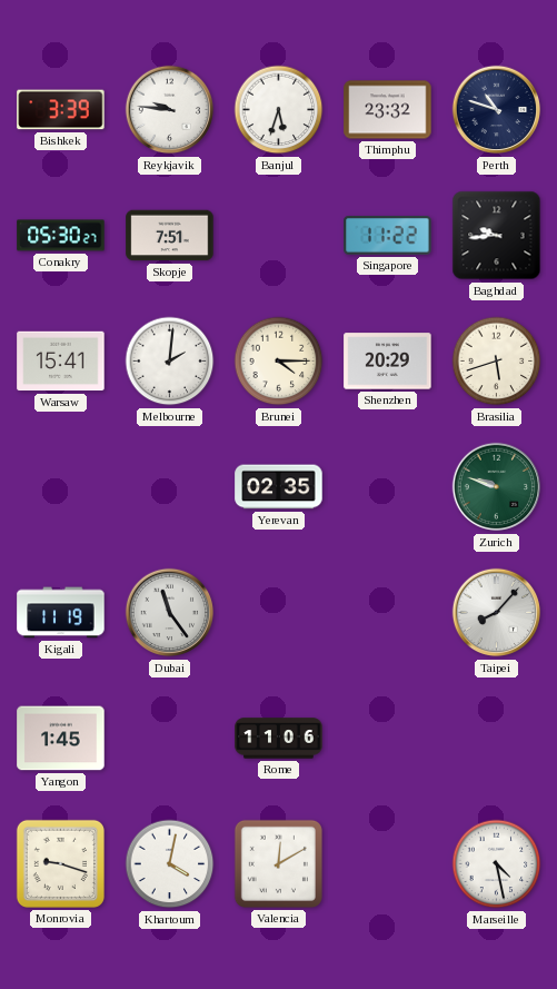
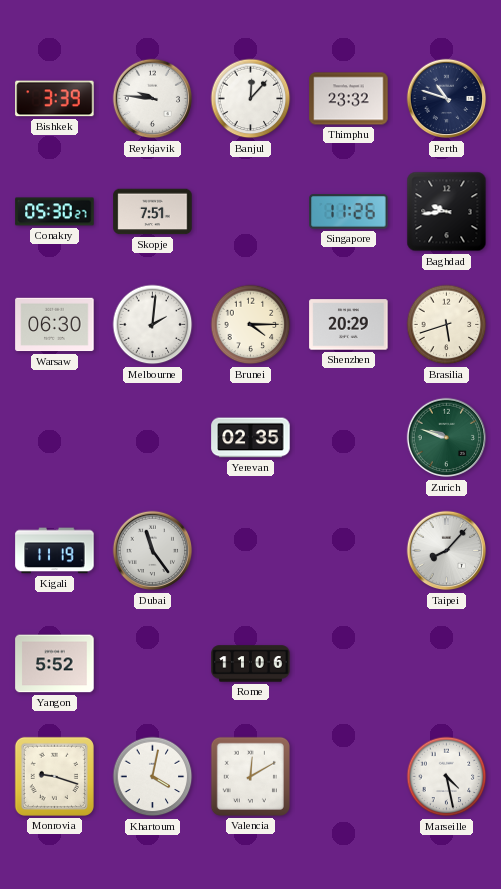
Banjul: 5:33 -> 12:07 (251, 99)
Singapore: 11:22 -> 11:26 (349, 212)
Warsaw: 15:41 -> 06:30 (55, 325)
Yangon: 1:45 -> 5:52 (55, 664)
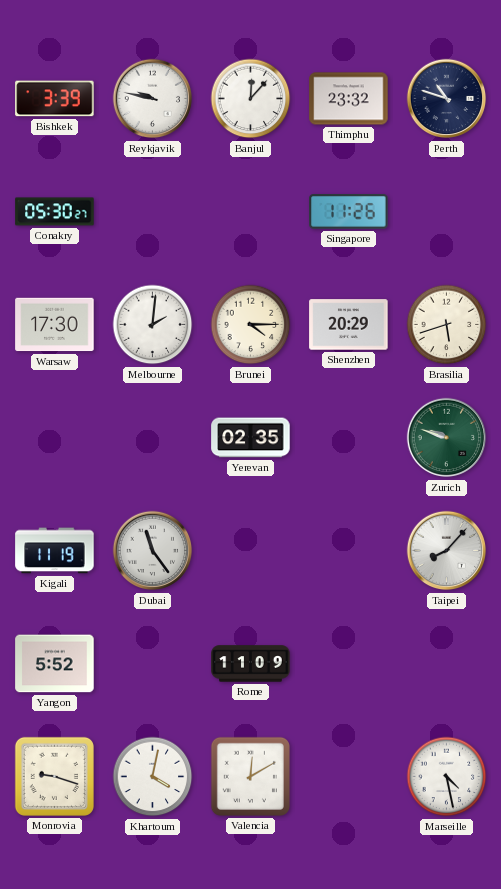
Reykjavik: 9:46 -> 9:47 (153, 99)
Skopje: 7:51 -> none (153, 212)
Baghdad: 9:44 -> none (447, 212)
Warsaw: 06:30 -> 17:30 (55, 325)
Rome: 11:06 -> 11:09 (251, 664)
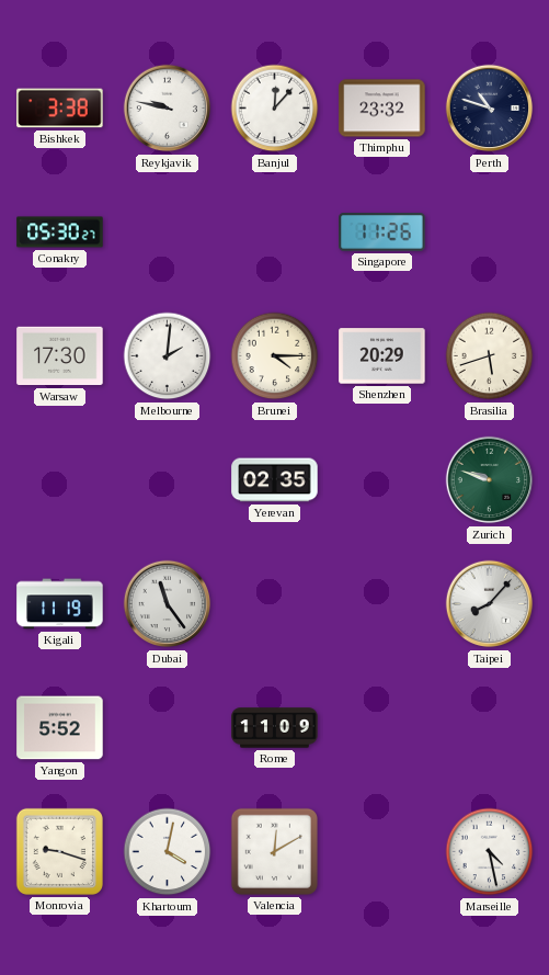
Bishkek: 3:39 -> 3:38 (60, 109)
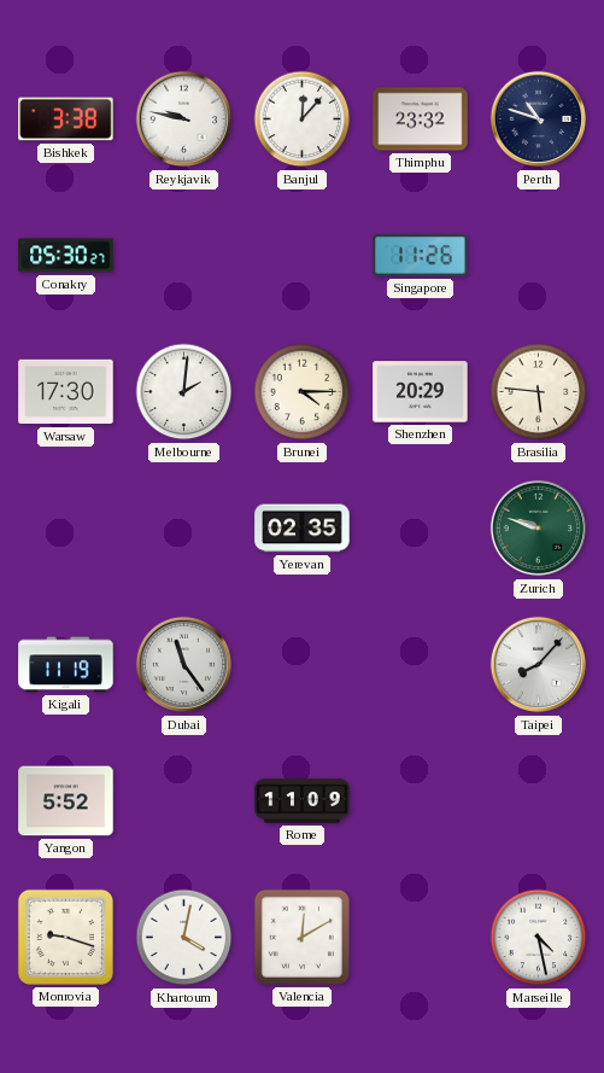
Brasilia: 5:42 -> 5:46 (539, 392)
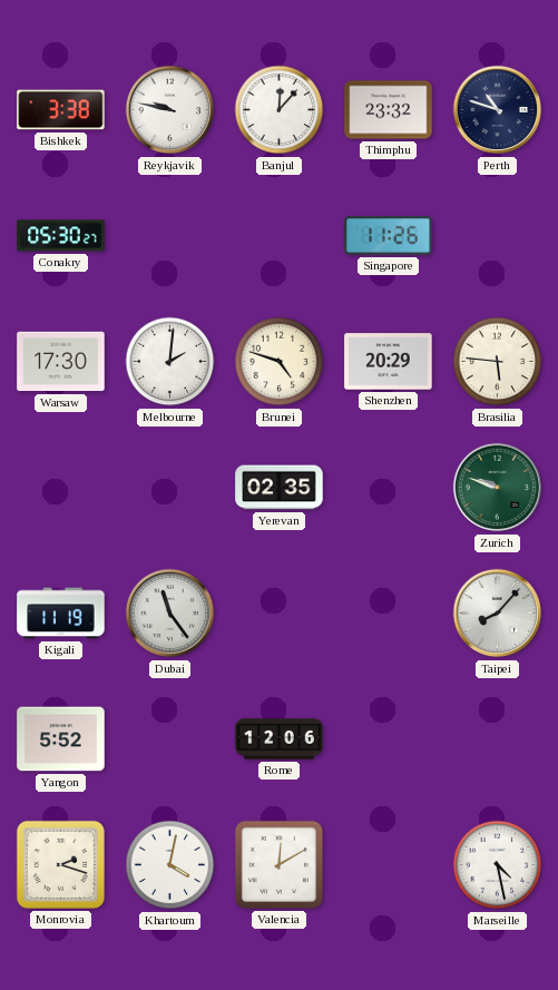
Brunei: 4:15 -> 4:48 (280, 362)
Rome: 11:09 -> 12:06 (280, 739)
Monrovia: 9:18 -> 2:18 (60, 864)
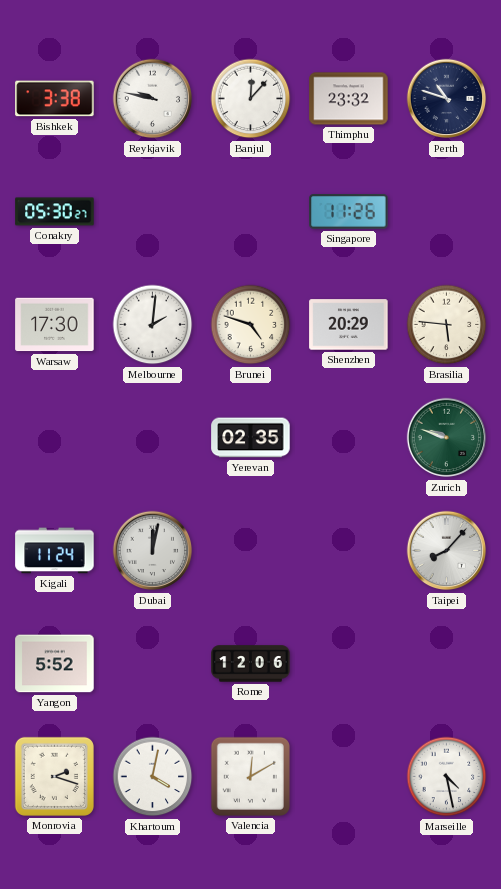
Kigali: 11:19 -> 11:24 (55, 551)
Dubai: 11:24 -> 12:02 (153, 551)
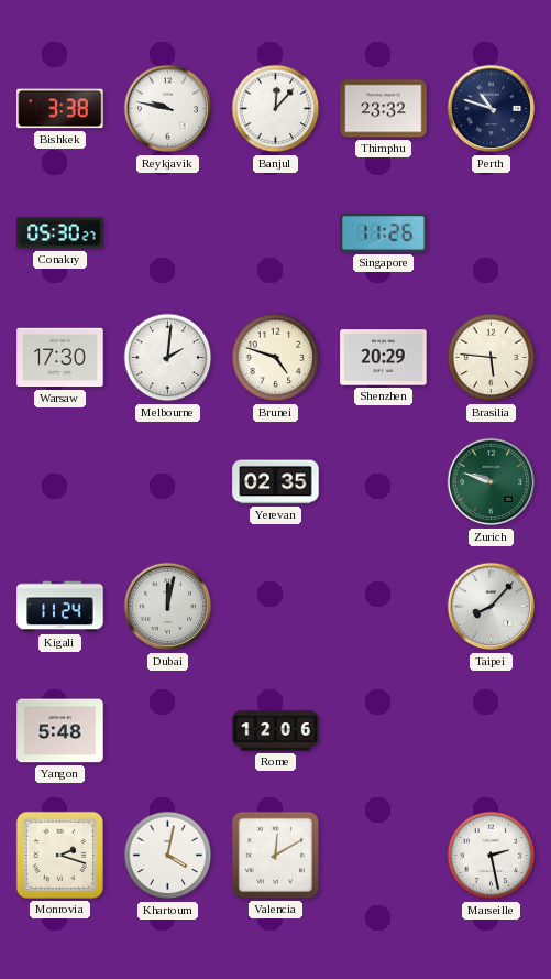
Yangon: 5:52 -> 5:48 (60, 731)
Marseille: 4:28 -> 2:28 (492, 856)
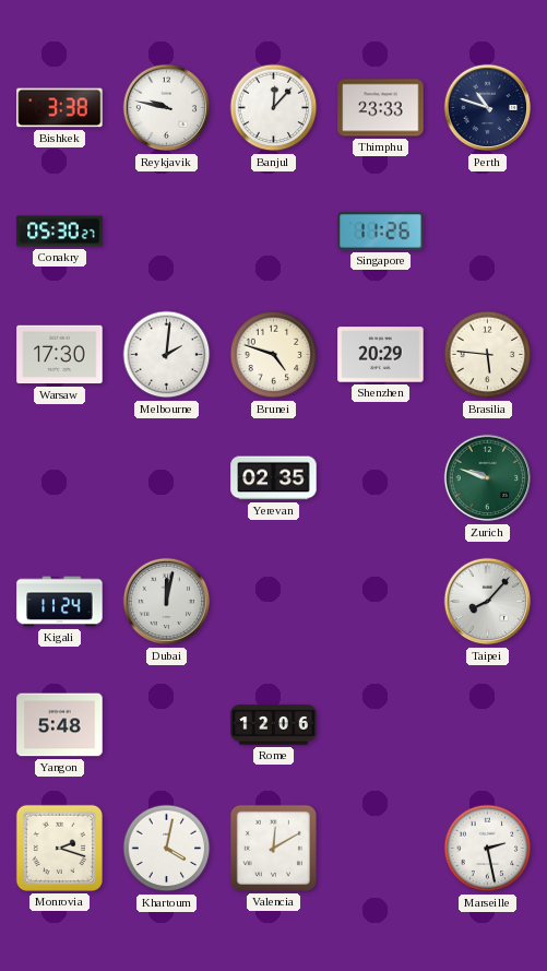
Thimphu: 23:32 -> 23:33 (381, 108)
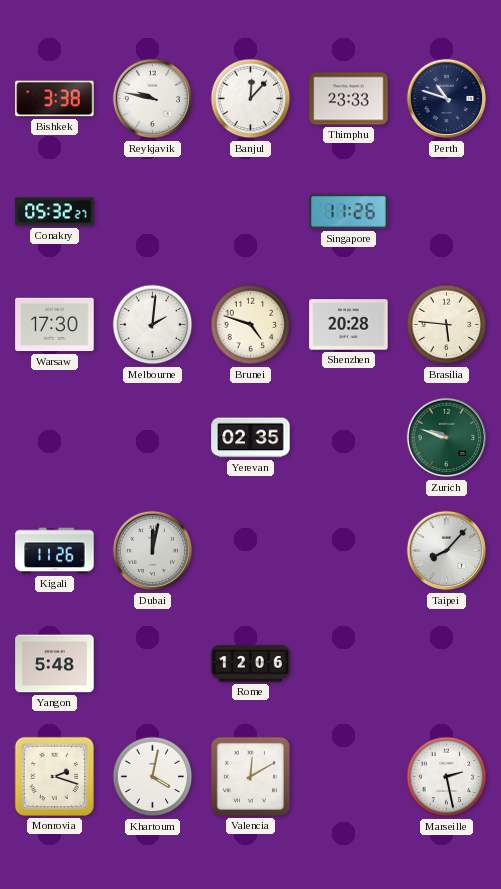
Conakry: 05:30 -> 05:32 (55, 212)
Shenzhen: 20:29 -> 20:28 (349, 325)
Kigali: 11:24 -> 11:26 (55, 551)
